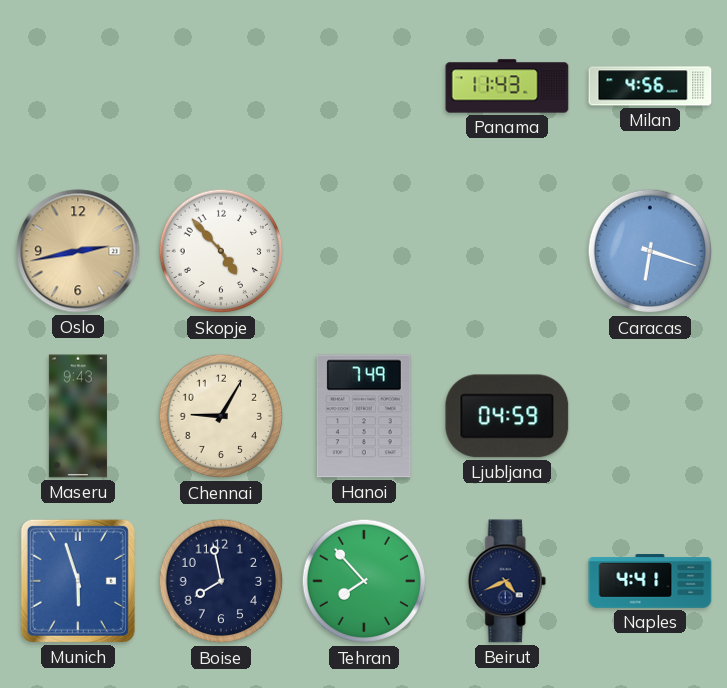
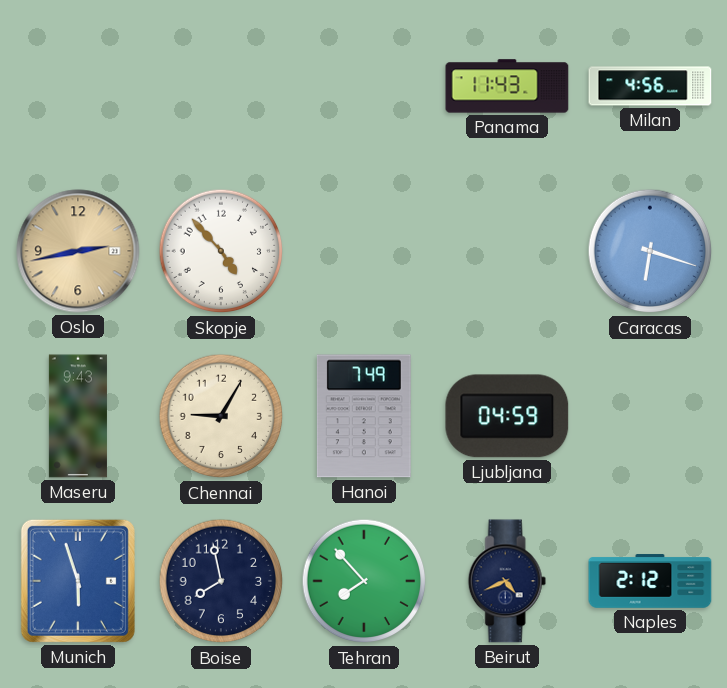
Naples: 4:41 -> 2:12 (650, 581)
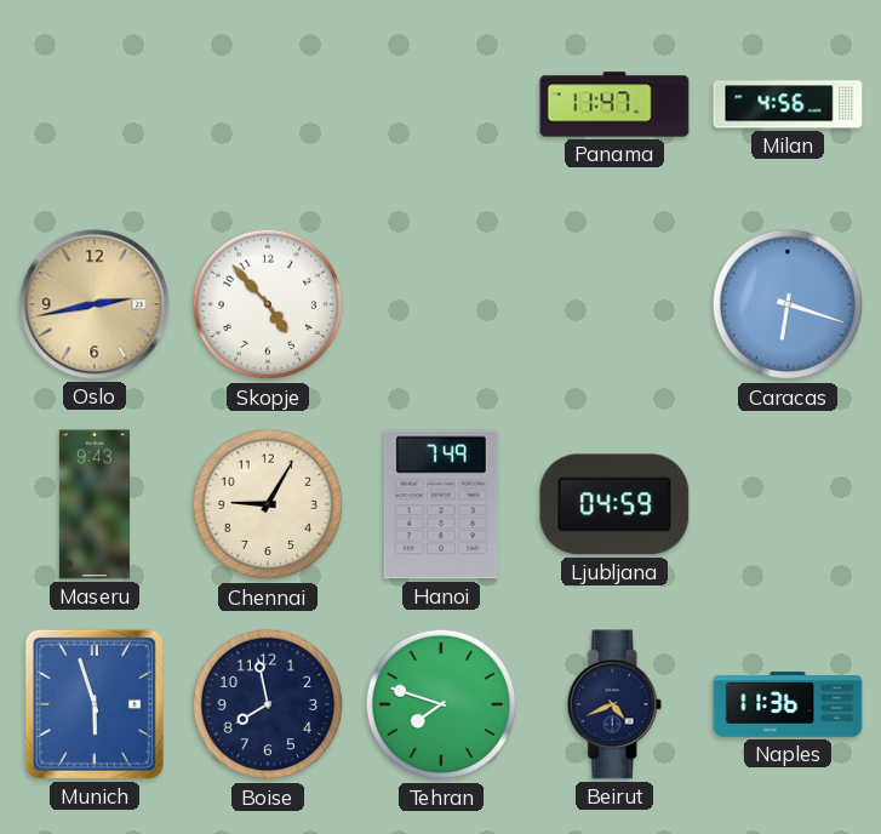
Panama: 11:43 -> 11:47 (614, 104)
Tehran: 7:53 -> 7:48 (441, 704)
Naples: 2:12 -> 11:36 (788, 704)
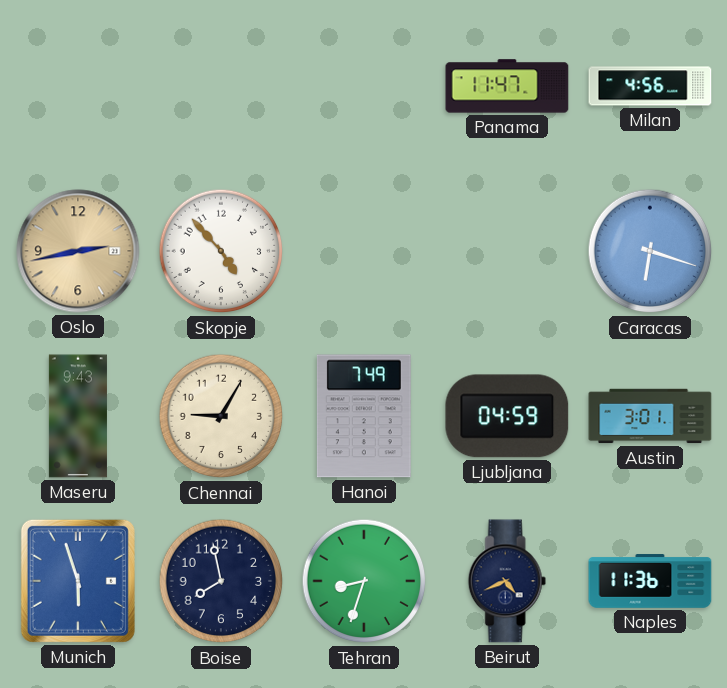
Austin: none -> 3:01 (650, 416)
Tehran: 7:48 -> 8:33 (364, 581)
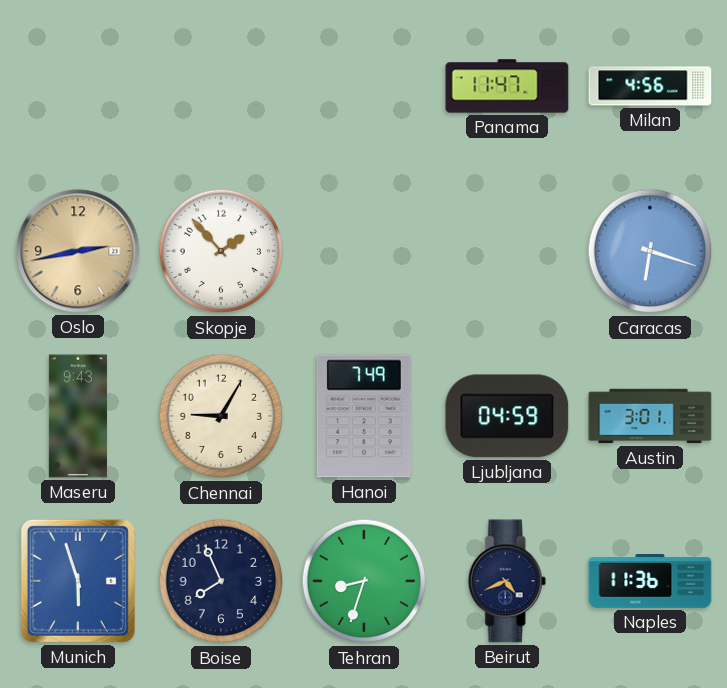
Skopje: 4:53 -> 1:53 (221, 251)
Boise: 7:58 -> 7:56 (221, 581)
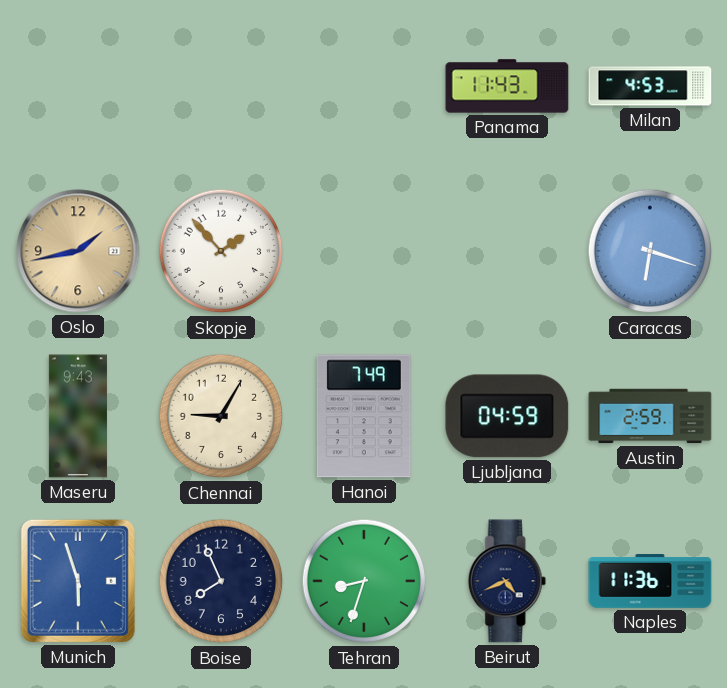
Panama: 11:47 -> 11:43 (507, 86)
Milan: 4:56 -> 4:53 (650, 86)
Oslo: 2:43 -> 1:43 (78, 251)
Austin: 3:01 -> 2:59 (650, 416)
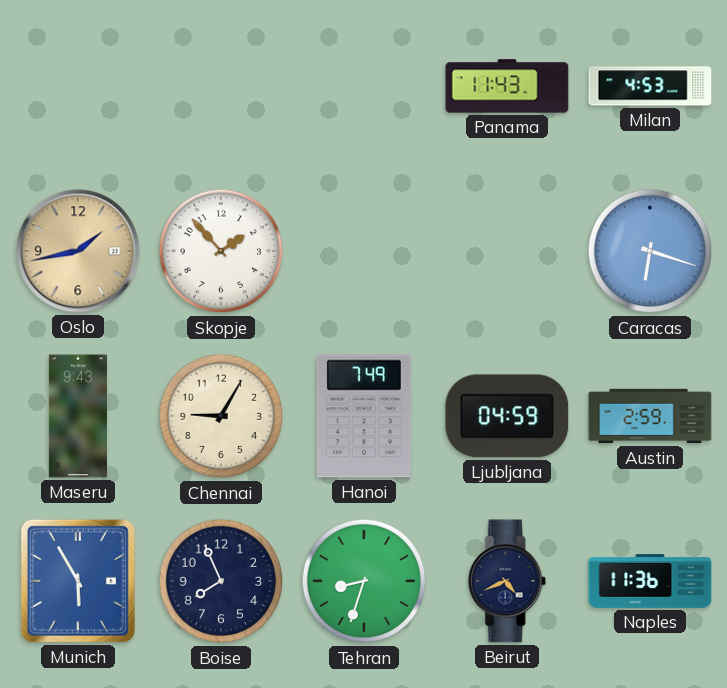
Munich: 5:57 -> 5:55 (78, 581)
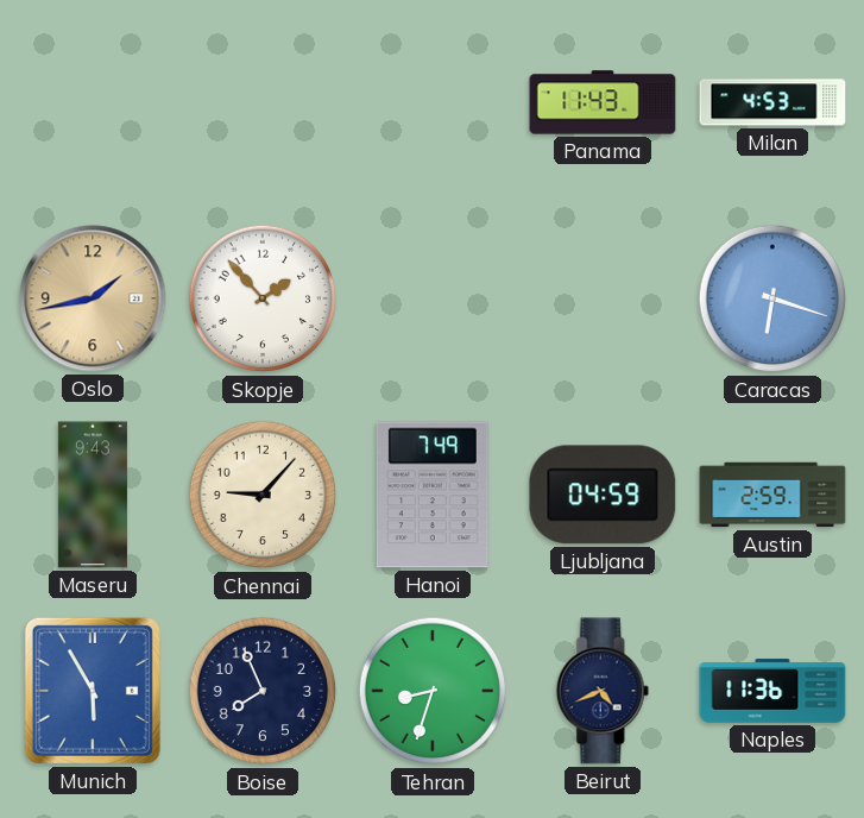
Chennai: 9:05 -> 9:07 (263, 495)
